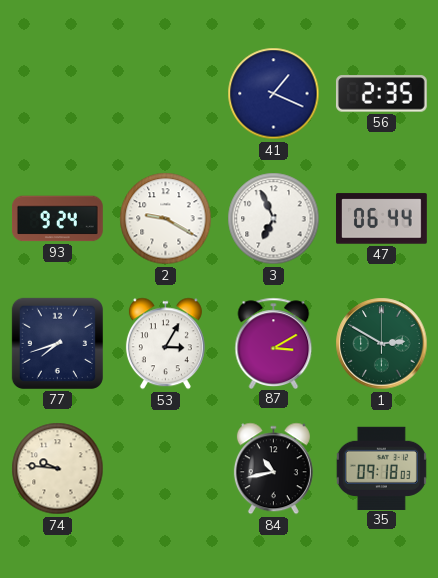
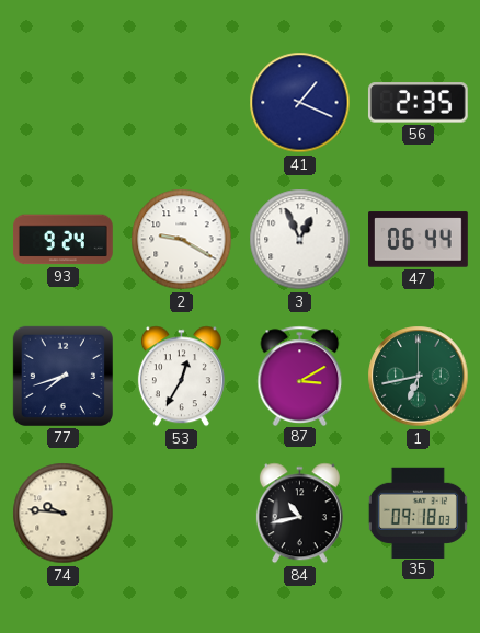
3: 6:56 -> 12:56 (300, 240)
53: 3:05 -> 12:35 (181, 377)
1: 2:50 -> 6:43 (419, 377)
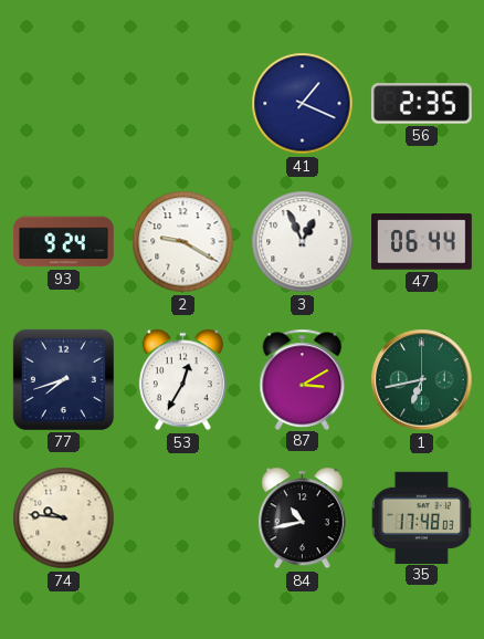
35: 09:18 -> 17:48 (421, 517)
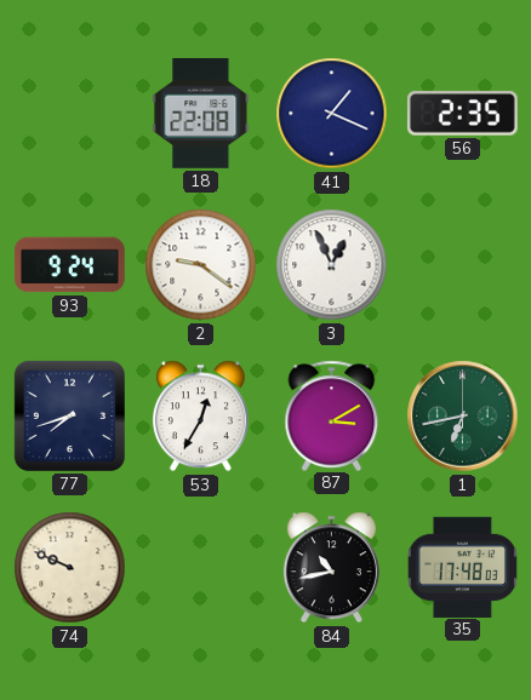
18: none -> 22:08 (201, 113)
2: 9:20 -> 9:21 (201, 265)
47: 06:44 -> none (422, 242)
74: 9:46 -> 9:49 (70, 568)
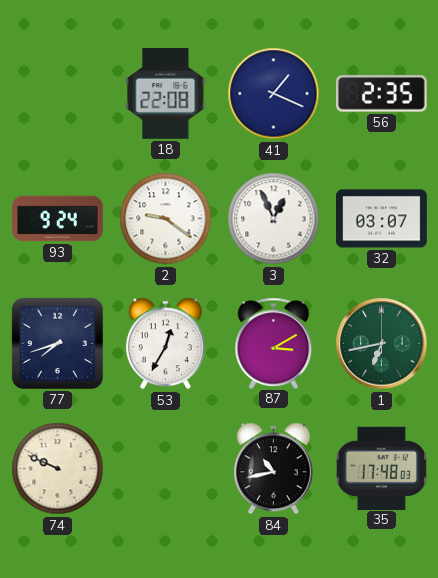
32: none -> 03:07 (382, 219)
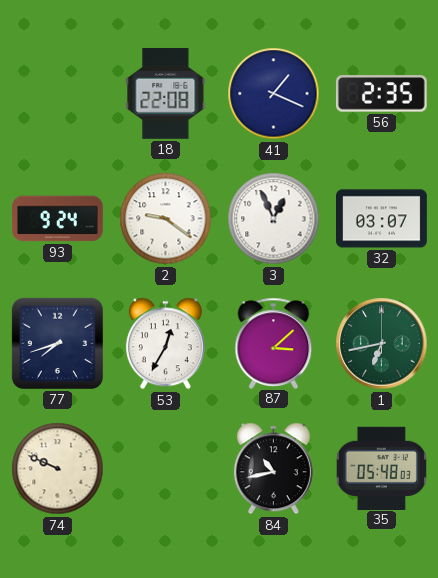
87: 3:10 -> 3:08 (274, 343)
35: 17:48 -> 05:48 (381, 468)
